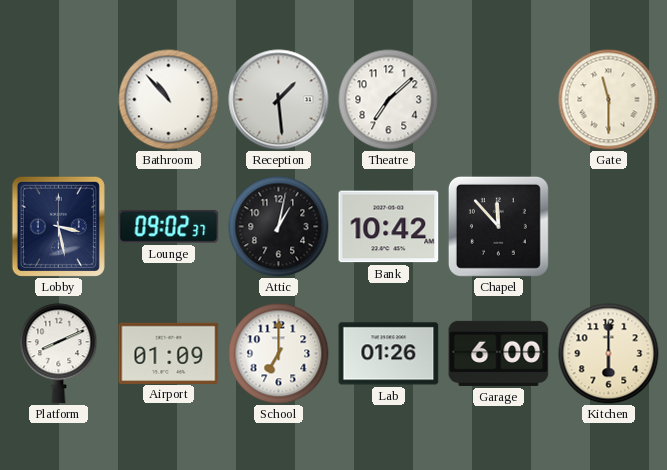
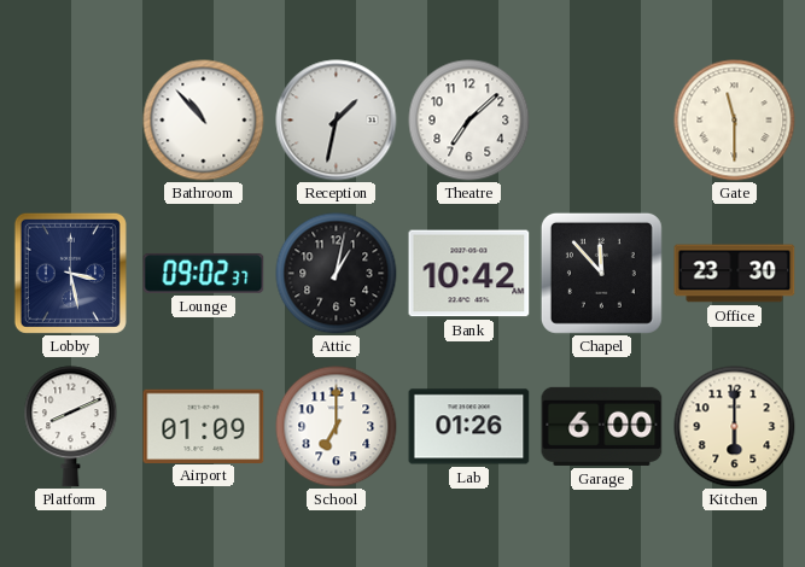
Reception: 1:29 -> 1:32 (337, 121)
Office: none -> 23:30 (735, 274)
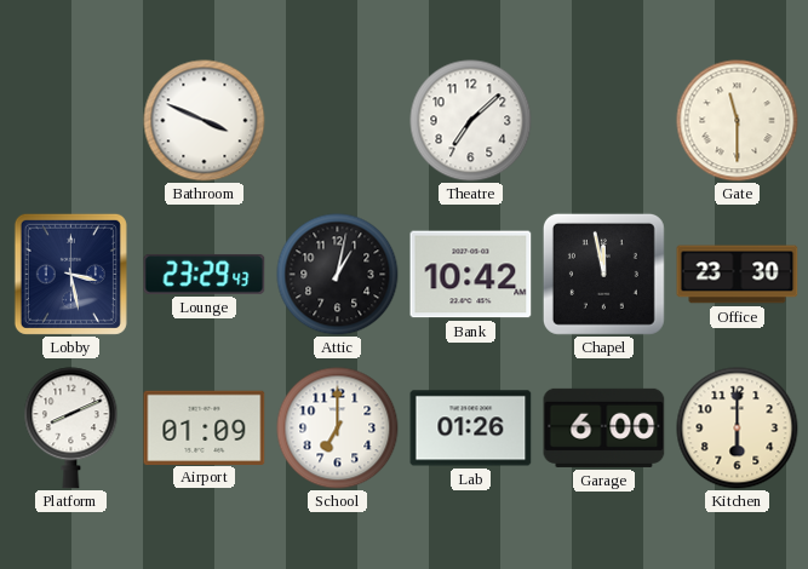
Bathroom: 10:53 -> 3:49 (205, 121)
Reception: 1:32 -> none (337, 121)
Lounge: 09:02 -> 23:29 (205, 274)
Chapel: 11:53 -> 11:58 (603, 274)
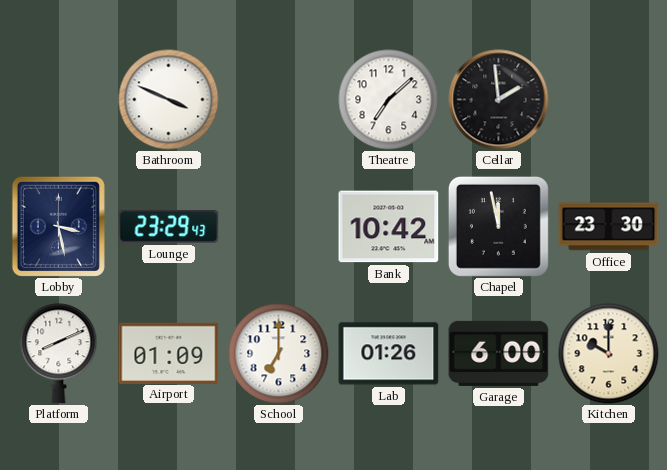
Cellar: none -> 1:59 (499, 100)
Gate: 11:30 -> none (738, 121)
Attic: 1:02 -> none (338, 275)
Kitchen: 6:00 -> 10:00 (609, 354)
